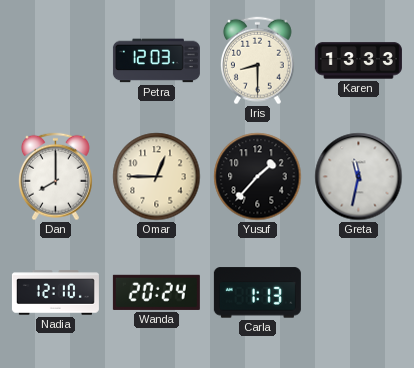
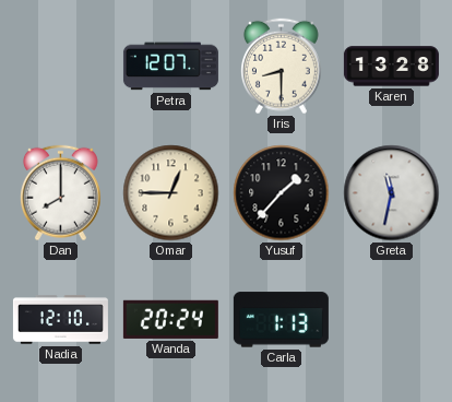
Petra: 12:03 -> 12:07 (170, 67)
Karen: 13:33 -> 13:28 (391, 67)
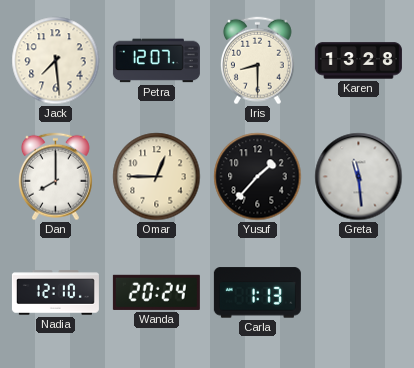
Jack: none -> 7:29 (56, 61)
Greta: 11:32 -> 11:29 (359, 177)
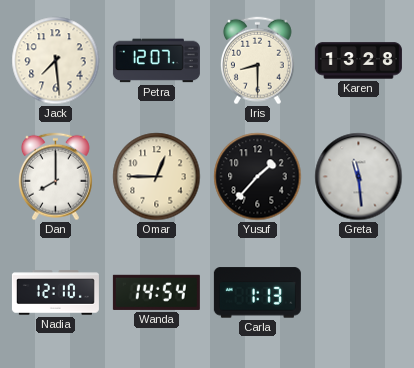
Wanda: 20:24 -> 14:54 (156, 292)
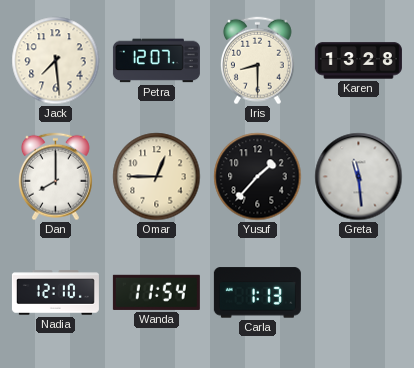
Wanda: 14:54 -> 11:54 (156, 292)
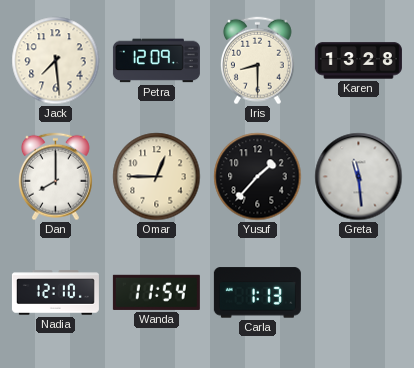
Petra: 12:07 -> 12:09 (156, 61)
